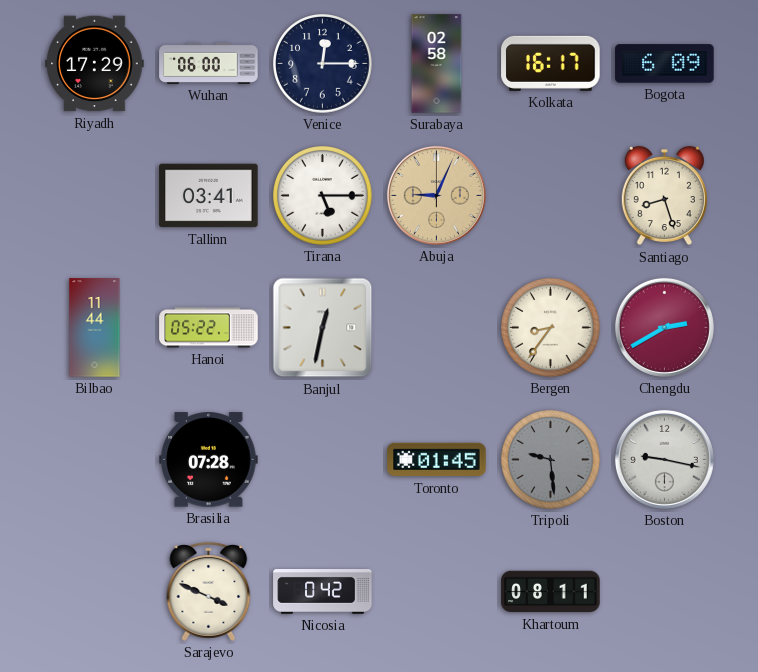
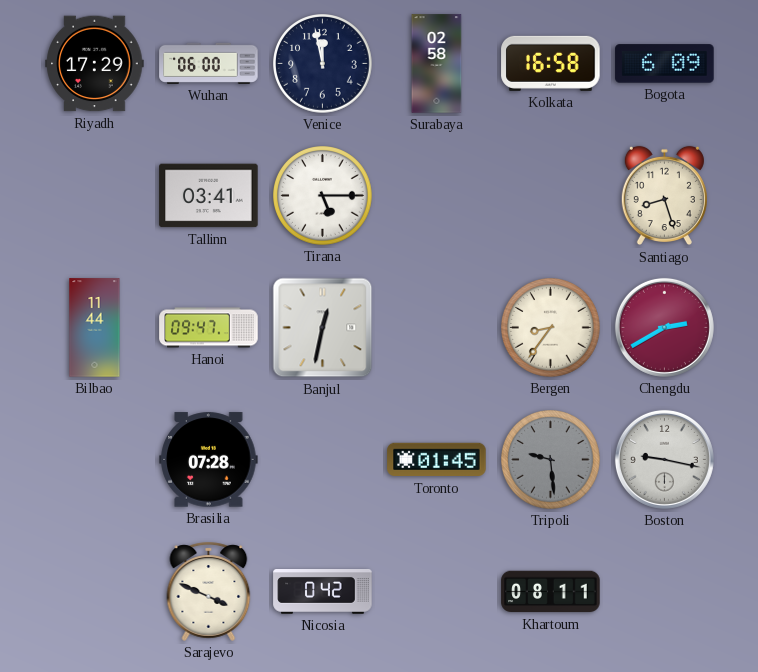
Venice: 12:15 -> 11:58 (323, 64)
Kolkata: 16:17 -> 16:58 (551, 63)
Abuja: 9:04 -> none (436, 195)
Hanoi: 05:22 -> 09:47 (209, 328)
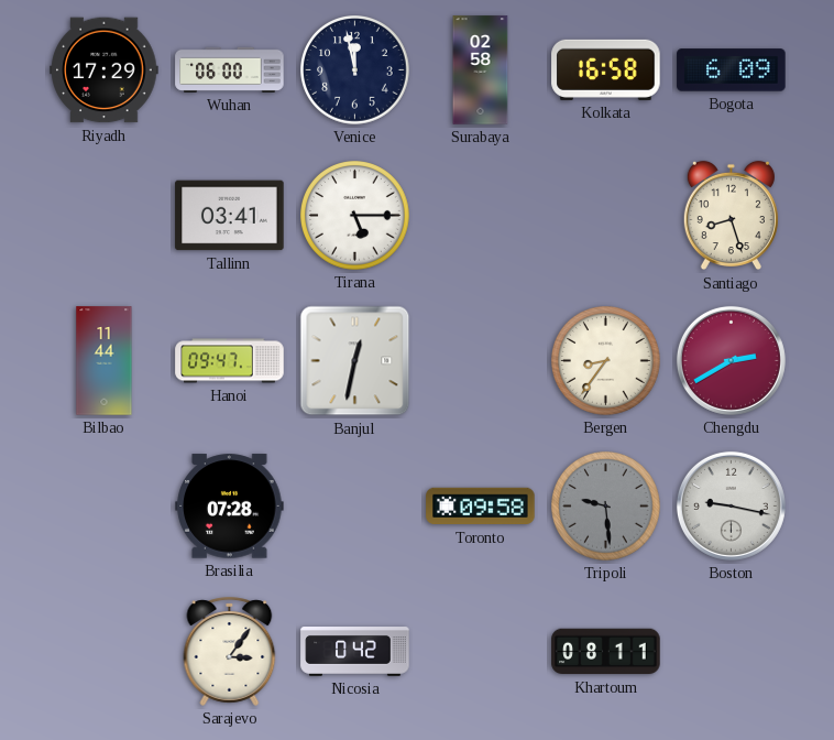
Toronto: 01:45 -> 09:58 (481, 507)
Sarajevo: 3:49 -> 3:06 (230, 651)
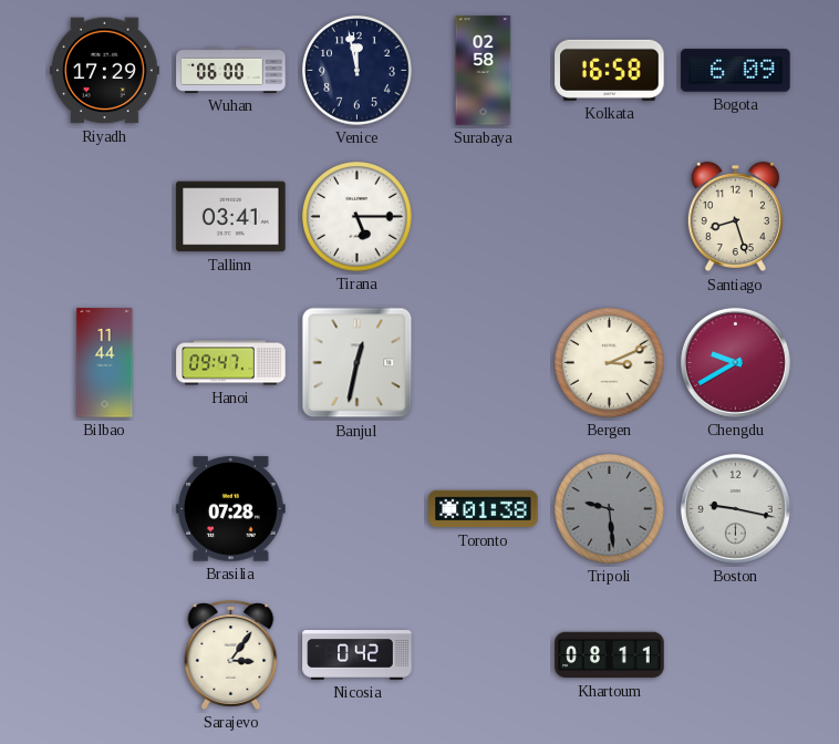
Bergen: 8:36 -> 3:11 (610, 363)
Chengdu: 2:40 -> 9:40 (735, 362)
Toronto: 09:58 -> 01:38 (484, 509)
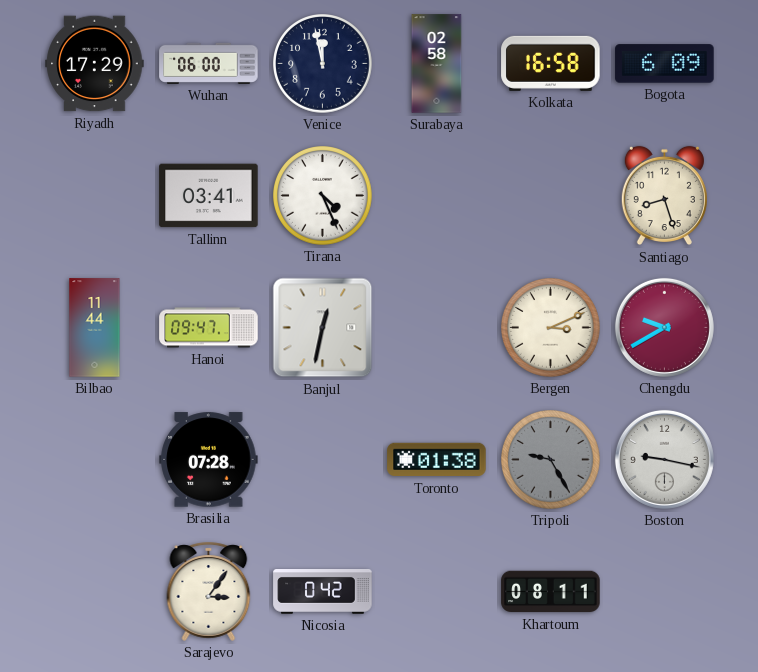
Tirana: 5:15 -> 4:26 (323, 196)
Tripoli: 9:29 -> 9:25 (551, 460)
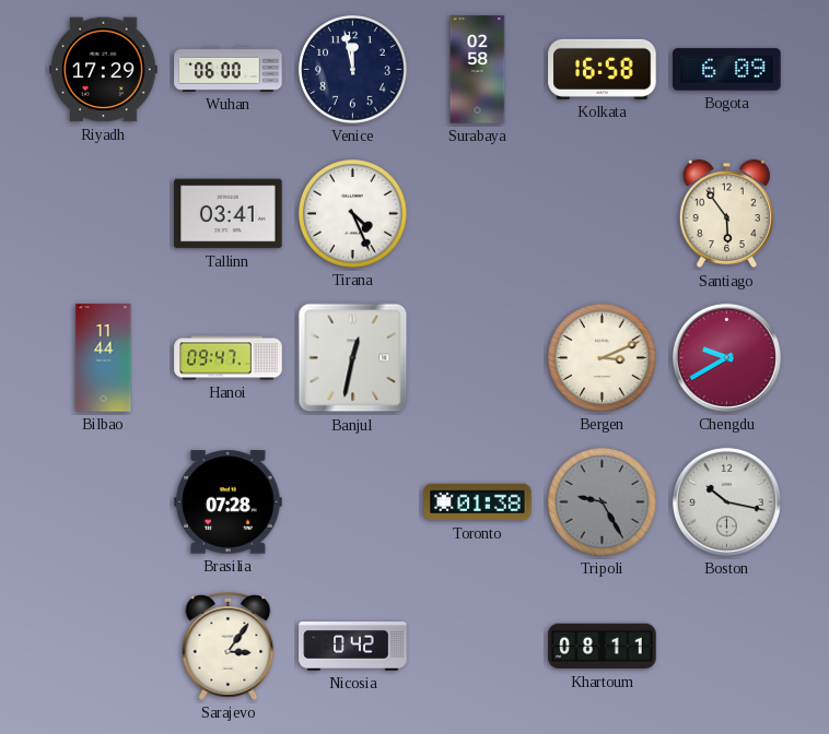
Santiago: 8:27 -> 5:54 (726, 214)
Boston: 9:17 -> 10:17 (726, 501)
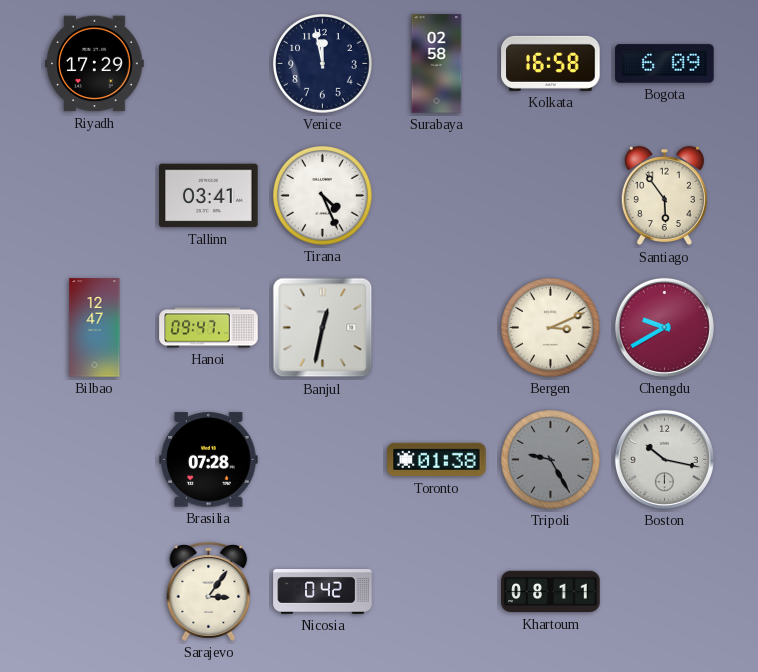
Wuhan: 06:00 -> none (229, 69)
Bilbao: 11:44 -> 12:47 (95, 328)
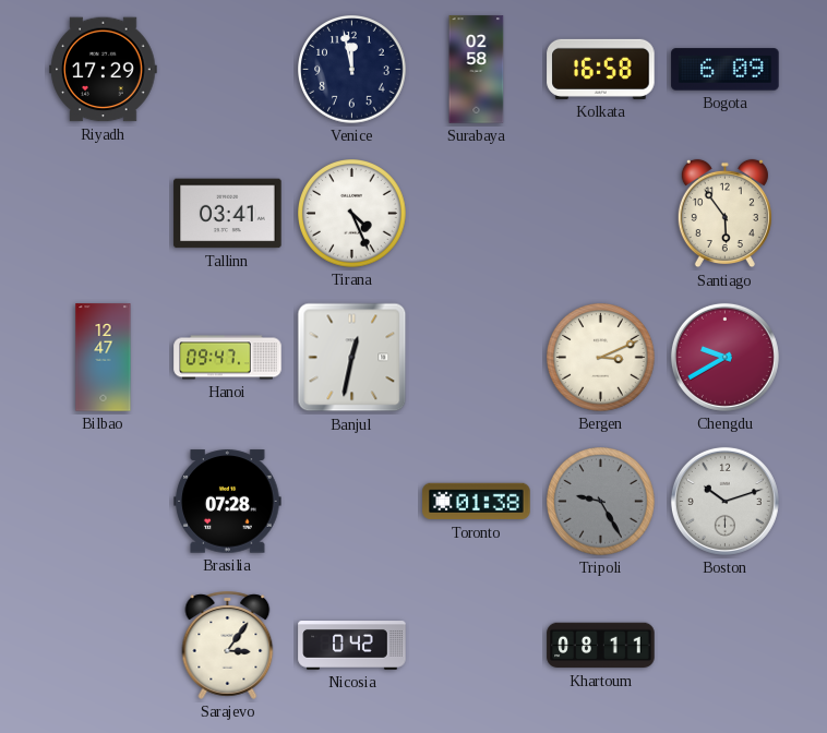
Boston: 10:17 -> 10:12 (724, 501)
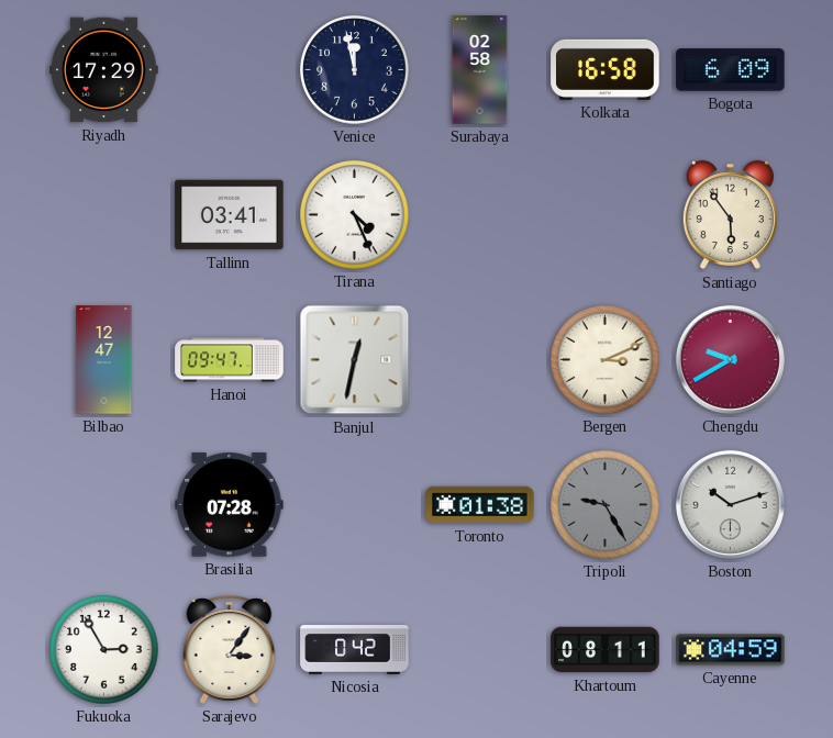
Fukuoka: none -> 2:55 (104, 650)
Cayenne: none -> 04:59 (731, 650)
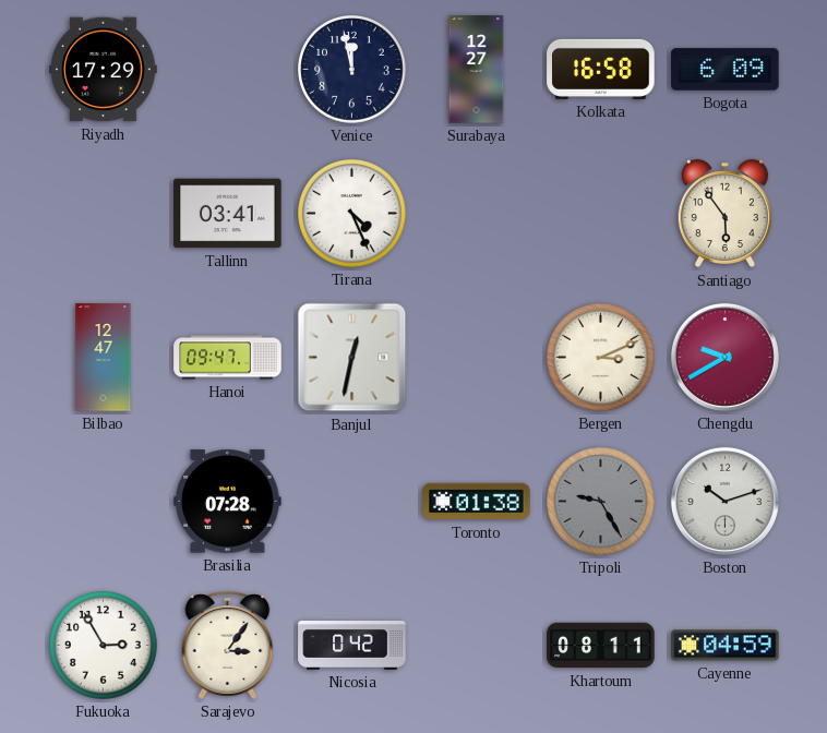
Surabaya: 02:58 -> 12:27 (477, 70)
